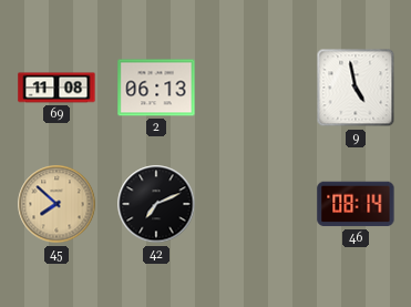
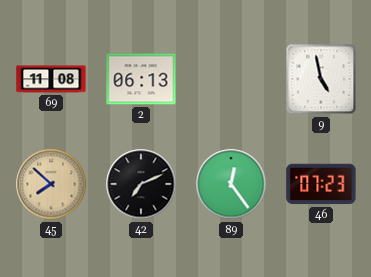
89: none -> 12:24 (231, 184)
46: 08:14 -> 07:23 (321, 184)
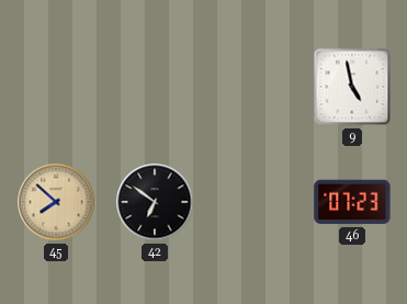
69: 11:08 -> none (51, 79)
2: 06:13 -> none (141, 79)
42: 7:11 -> 6:51 (155, 202)
89: 12:24 -> none (231, 184)
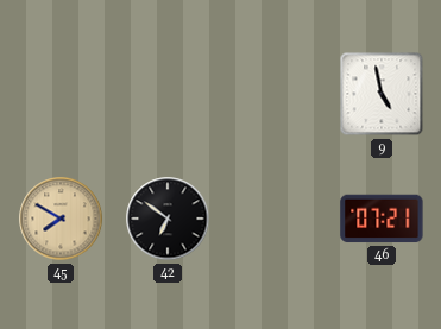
45: 7:52 -> 7:50 (61, 219)
46: 07:23 -> 07:21 (382, 219)
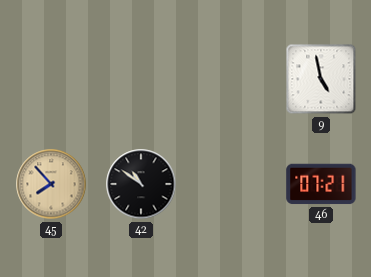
45: 7:50 -> 7:53 (51, 184)
42: 6:51 -> 10:51 (141, 184)
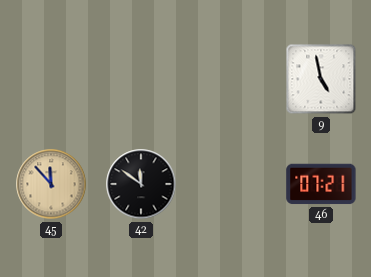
45: 7:53 -> 11:53 (51, 184)
42: 10:51 -> 11:51 (141, 184)
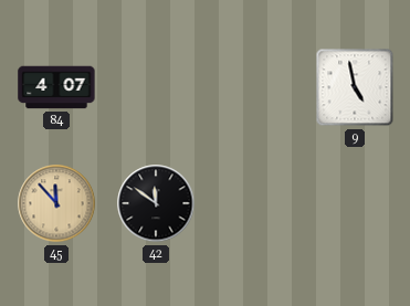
84: none -> 4:07 (56, 87)
46: 07:21 -> none (321, 184)
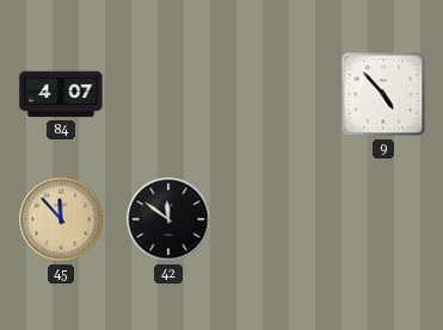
9: 4:58 -> 4:53 (383, 94)
